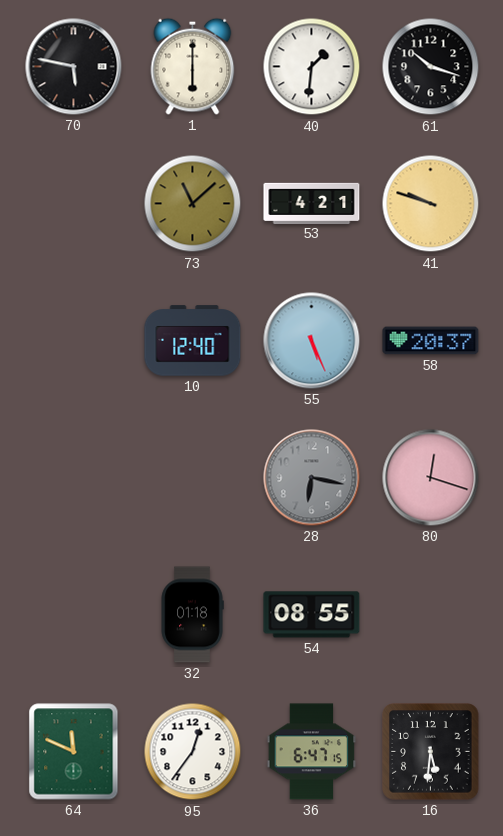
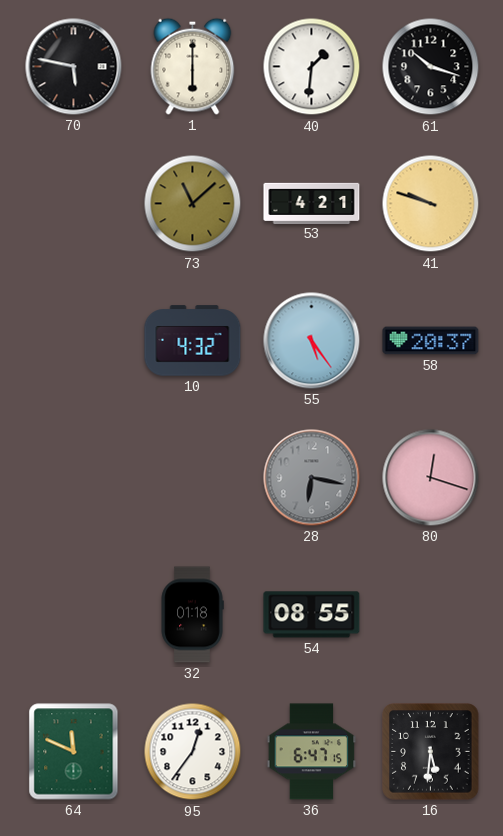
10: 12:40 -> 4:32 (193, 341)
55: 5:26 -> 5:24 (312, 341)
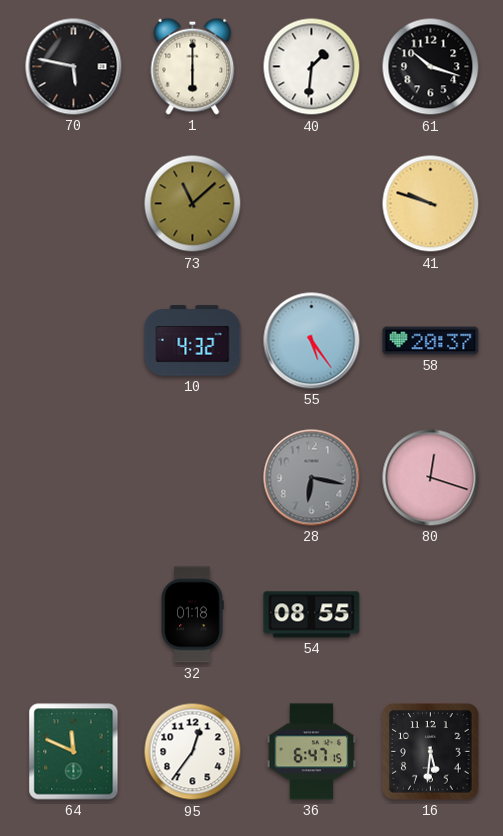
53: 4:21 -> none (312, 203)
